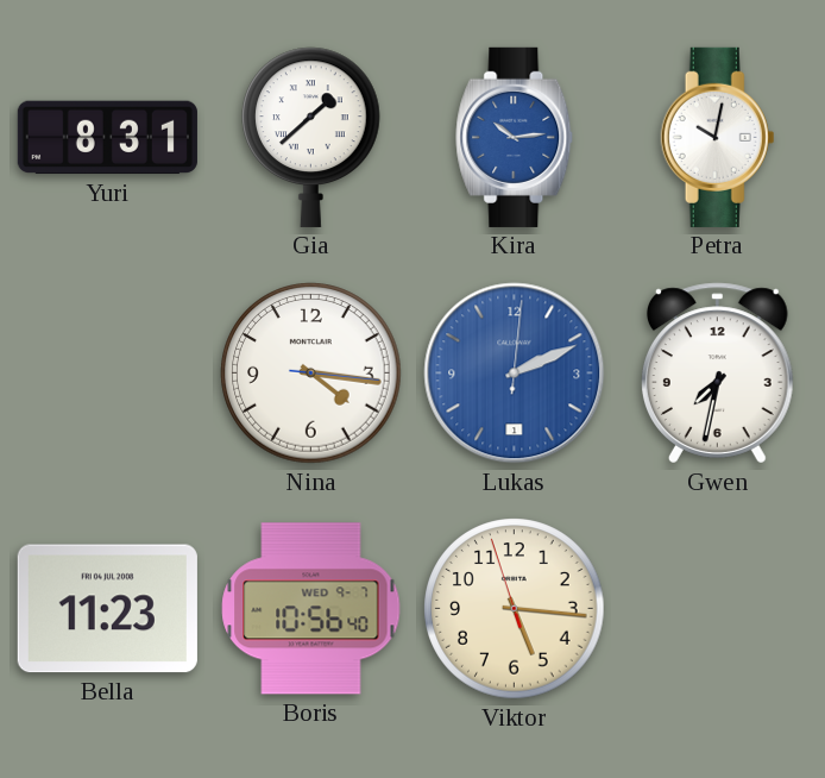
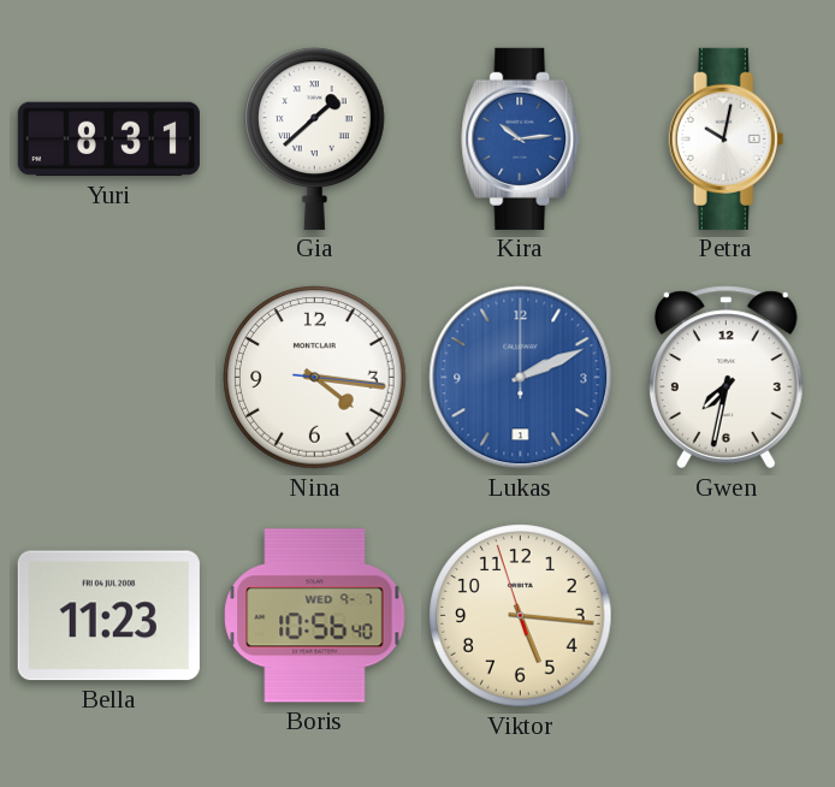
Lukas: 2:11:01 -> 2:11:00 (521, 378)
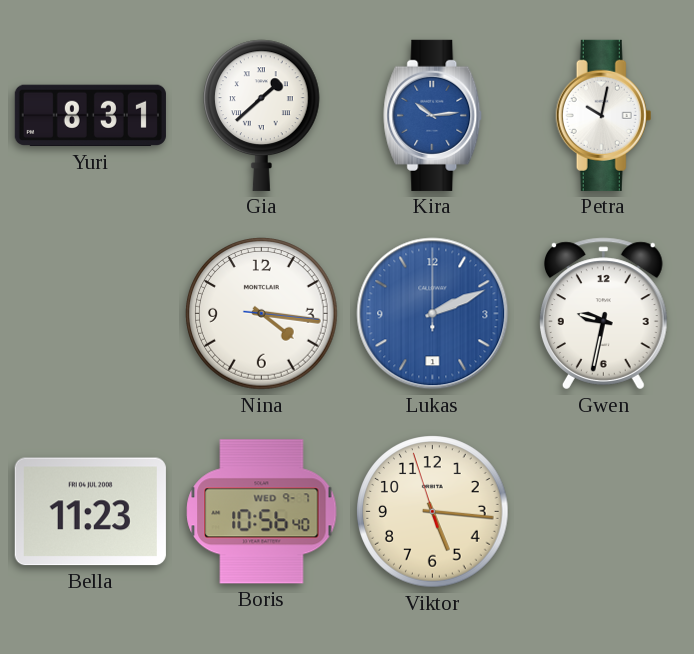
Gwen: 7:32 -> 9:32 (603, 314)
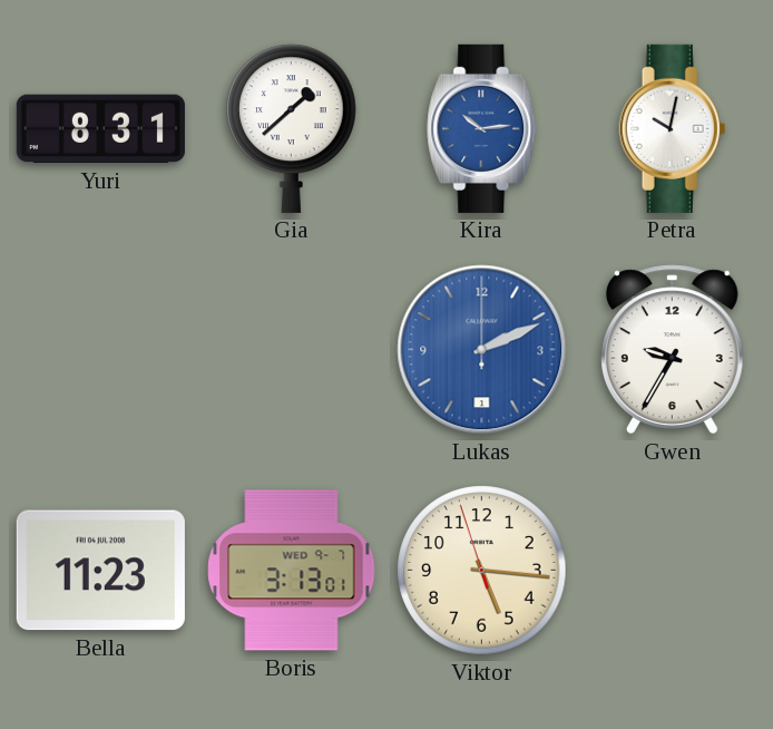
Nina: 4:16 -> none (262, 314)
Gwen: 9:32 -> 9:35 (672, 350)
Boris: 10:56 -> 3:13 (292, 571)
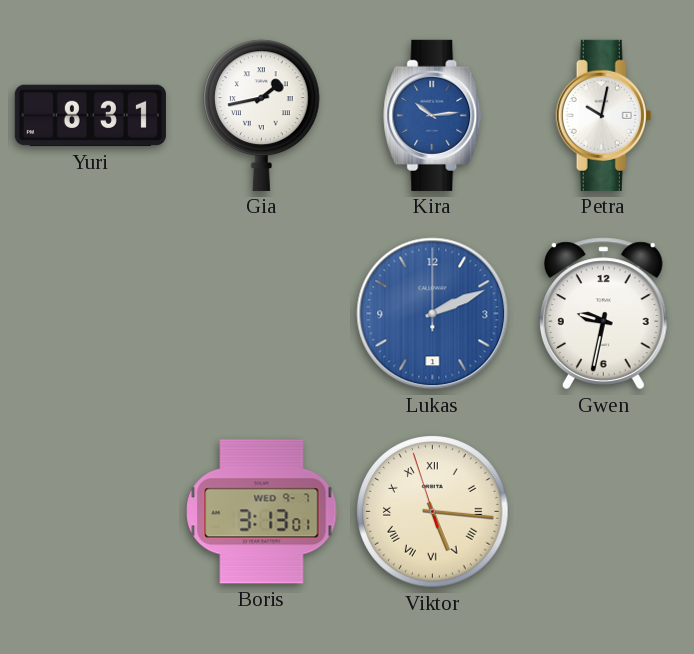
Gia: 1:38 -> 1:43 (262, 115)
Gwen: 9:35 -> 9:32 (603, 314)
Bella: 11:23 -> none (100, 571)
Viktor numerals: Arabic -> Roman (433, 512)
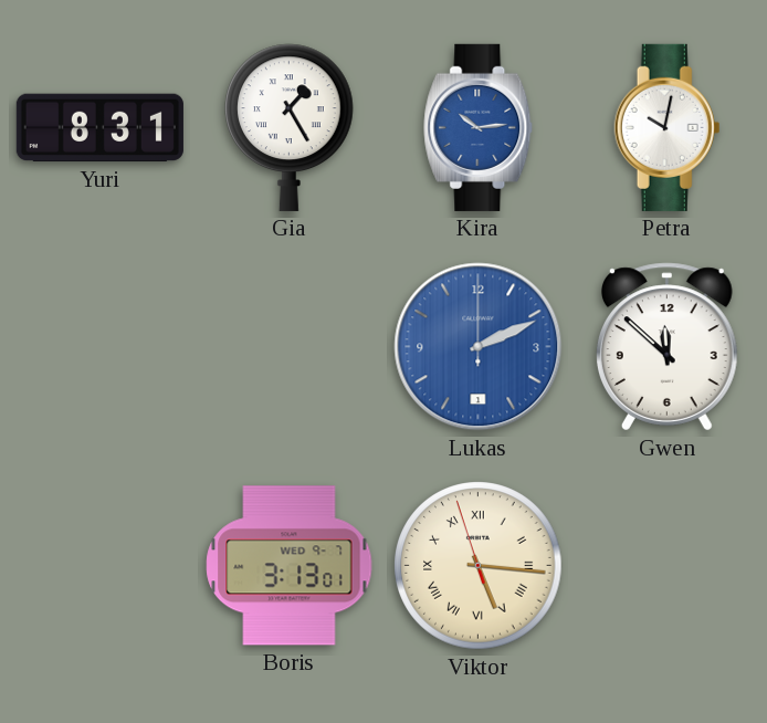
Gia: 1:43 -> 1:25 (290, 127)
Gwen: 9:32 -> 11:52 (666, 347)
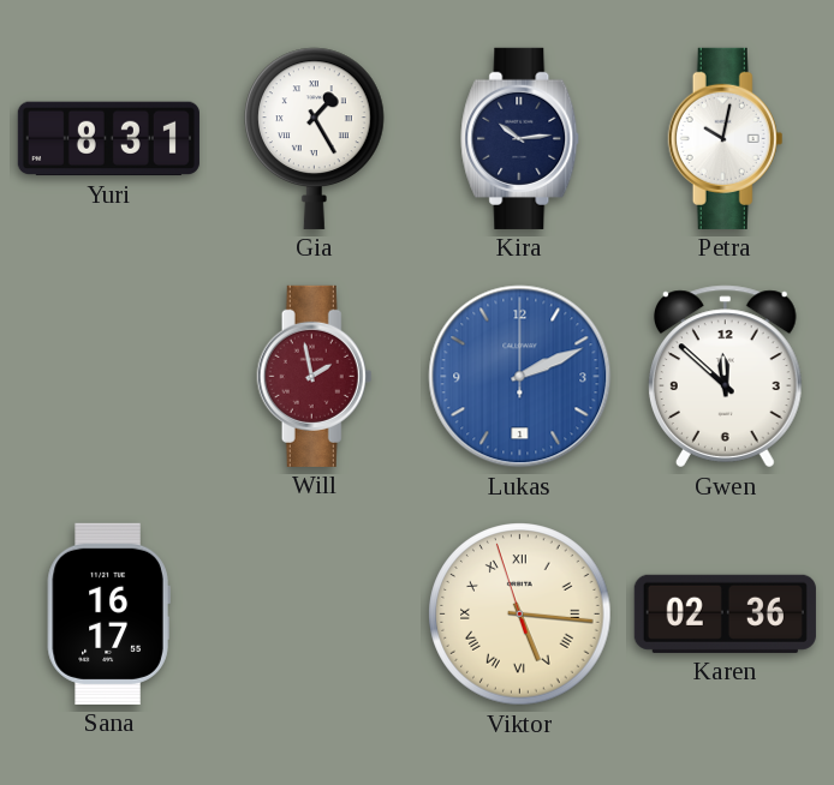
Kira dial: blue -> navy (520, 138)
Will: none -> 1:58 (315, 376)
Sana: none -> 16:17 (108, 613)
Boris: 3:13 -> none (290, 566)
Karen: none -> 02:36 (725, 613)
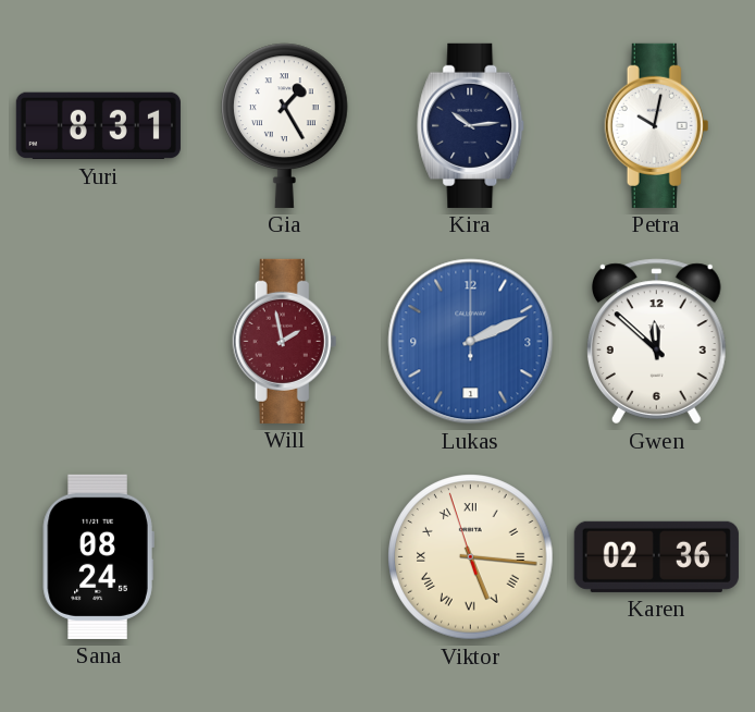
Sana: 16:17 -> 08:24 (98, 556)
